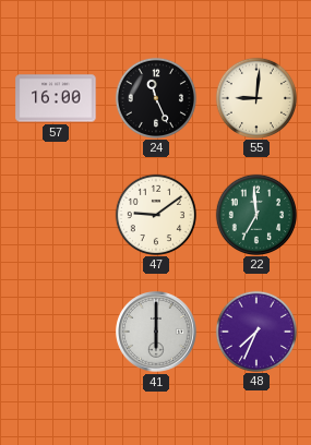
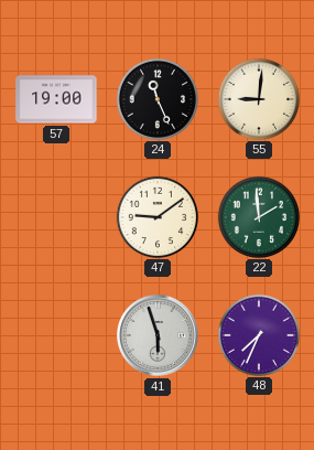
57: 16:00 -> 19:00 (56, 99)
22: 6:59 -> 1:59 (258, 216)
41: 6:00 -> 5:57 (158, 335)
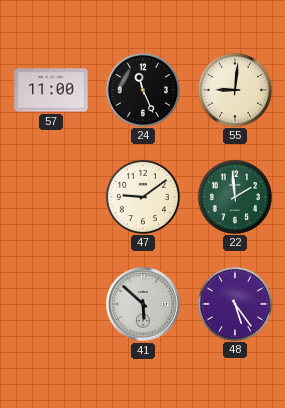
57: 19:00 -> 11:00 (51, 90)
41: 5:57 -> 5:52 (143, 304)
48: 7:34 -> 5:24 (234, 303)
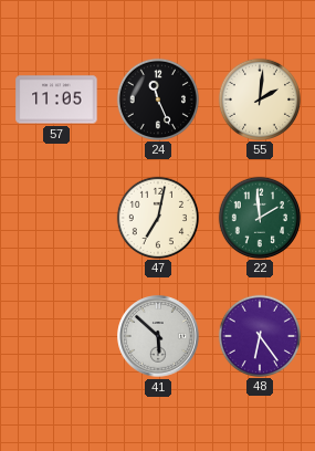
57: 11:00 -> 11:05 (56, 99)
55: 9:01 -> 2:01 (259, 98)
47: 9:09 -> 7:02 (157, 217)
48: 5:24 -> 6:24 (259, 335)
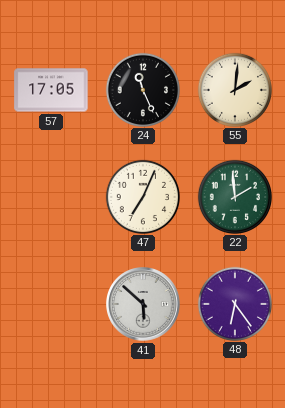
57: 11:05 -> 17:05 (51, 90)
47: 7:02 -> 7:04 (142, 196)
